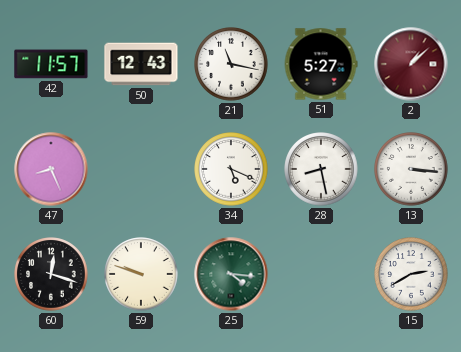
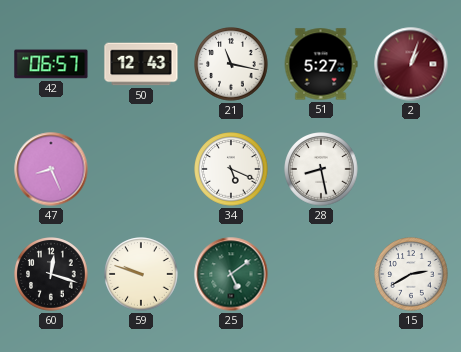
42: 11:57 -> 06:57 (51, 64)
2: 1:08 -> 1:03 (411, 64)
13: 3:16 -> none (411, 169)
25: 4:16 -> 5:09 (231, 274)
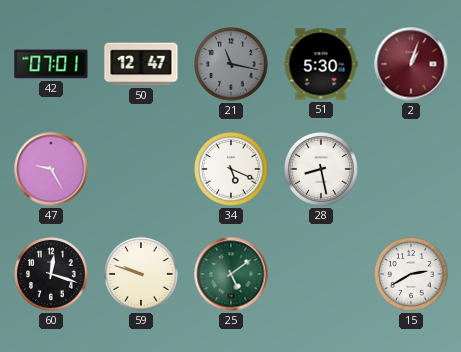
42: 06:57 -> 07:01 (51, 64)
50: 12:43 -> 12:47 (141, 64)
21 dial: white -> grey (231, 64)
51: 5:27 -> 5:30 (321, 64)
47: 8:26 -> 9:25 (51, 169)
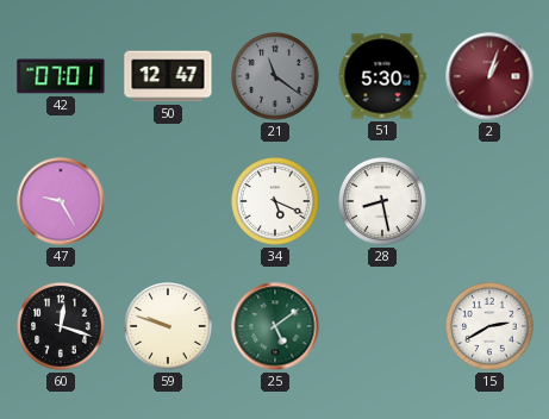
21: 11:17 -> 11:21 (275, 76)
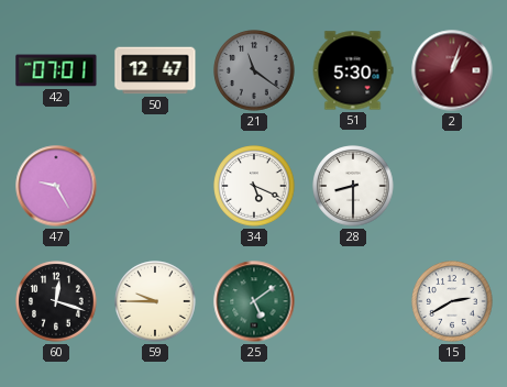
28: 8:28 -> 8:30 (353, 186)
59: 9:48 -> 9:45 (155, 301)
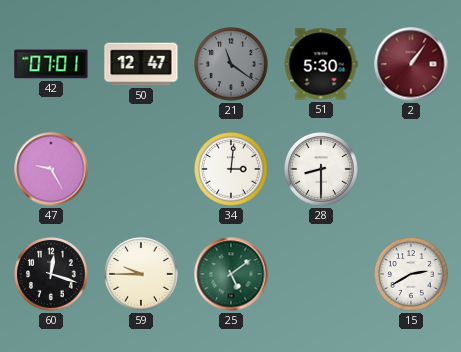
2: 1:03 -> 1:06 (411, 64)
34: 5:19 -> 3:01 (231, 169)
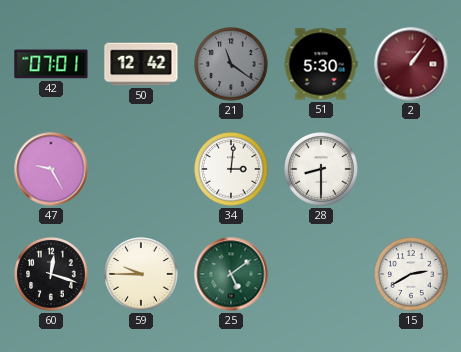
50: 12:47 -> 12:42 (141, 64)
